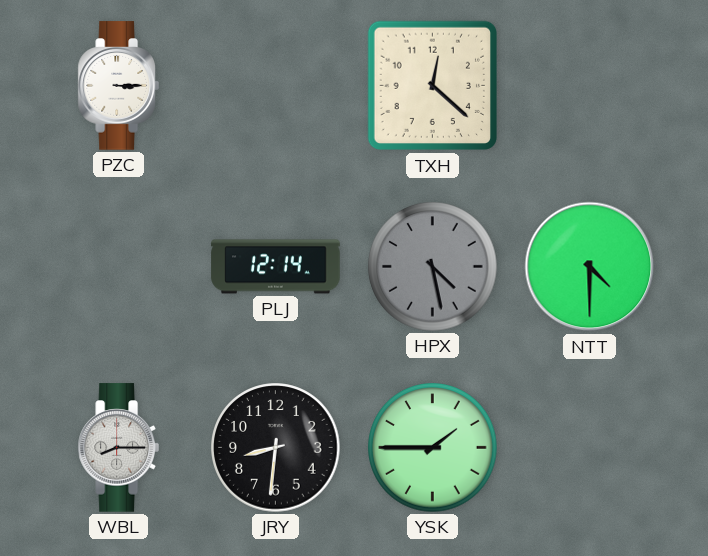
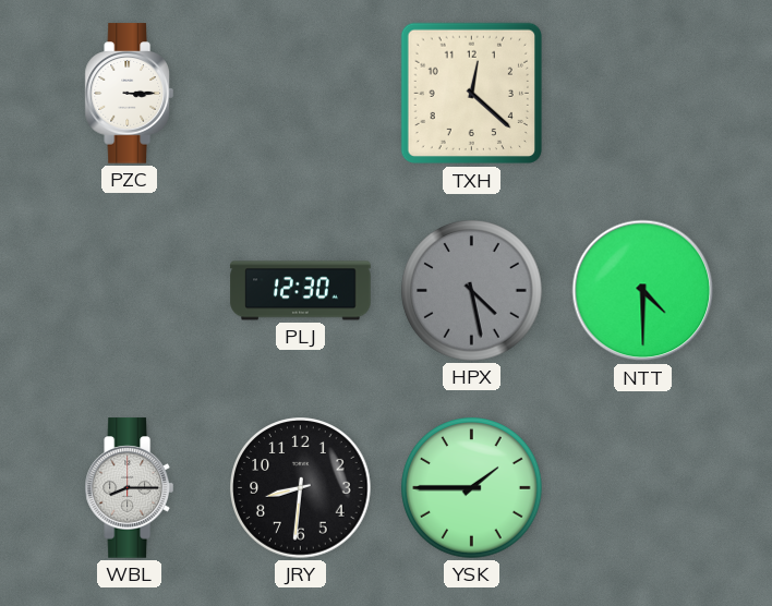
PLJ: 12:14 -> 12:30 (301, 291)
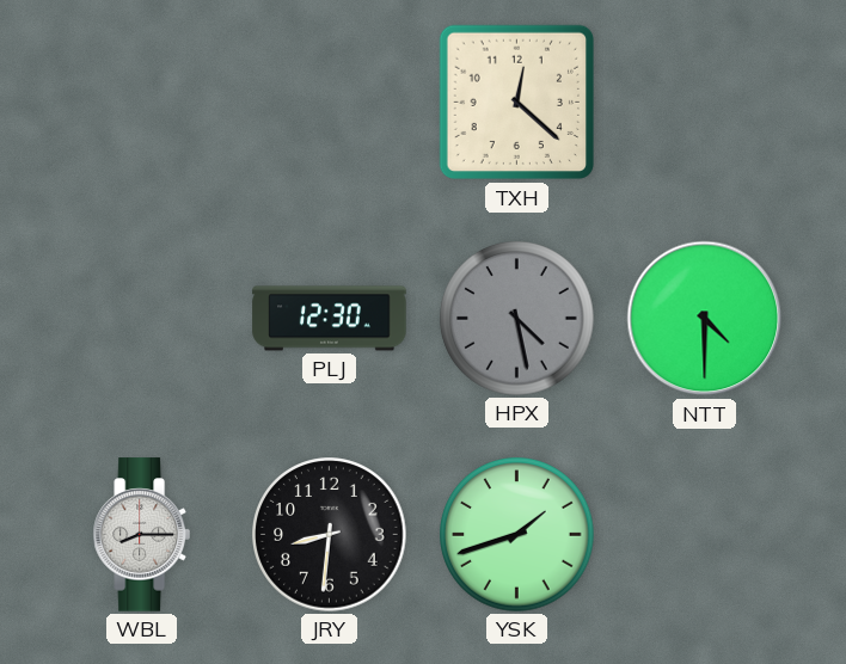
PZC: 3:15 -> none (129, 94)
YSK: 1:45 -> 1:42 (517, 535)
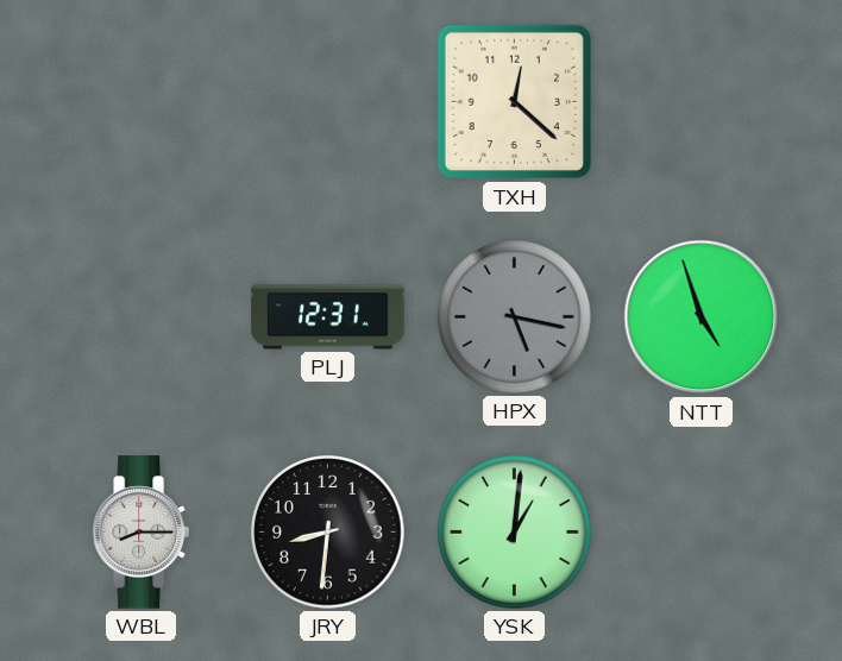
PLJ: 12:30 -> 12:31 (328, 317)
HPX: 4:28 -> 5:17 (515, 317)
NTT: 4:30 -> 4:57 (702, 317)
YSK: 1:42 -> 1:01 (515, 533)
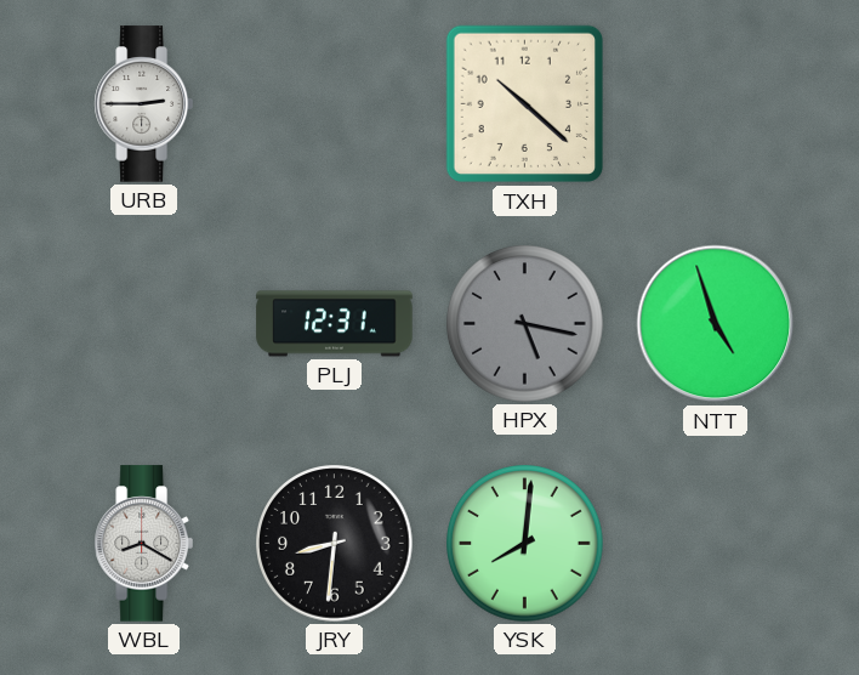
URB: none -> 2:45 (143, 104)
TXH: 12:22 -> 10:22 (525, 104)
WBL: 8:15 -> 8:20 (143, 544)
YSK: 1:01 -> 8:01 (525, 544)
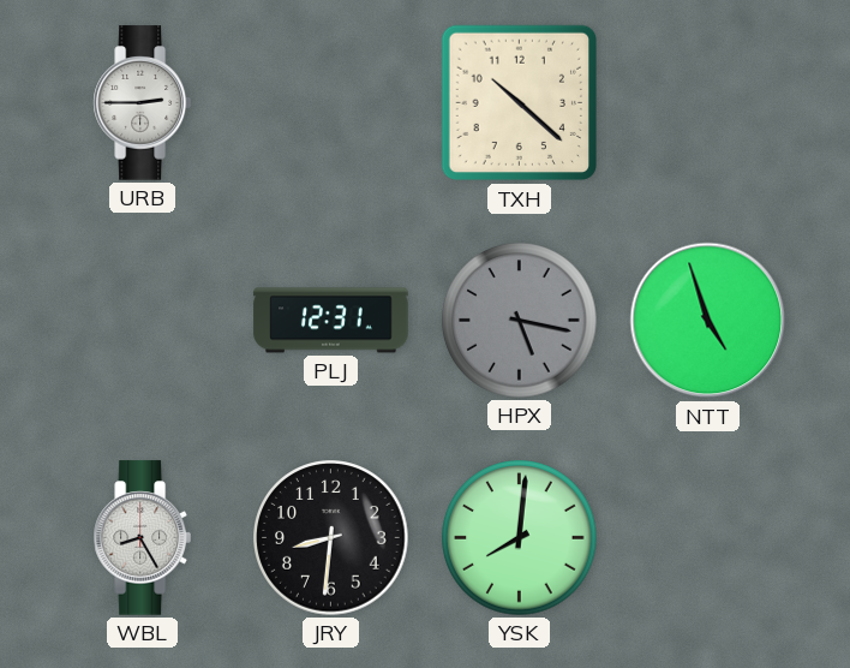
WBL: 8:20 -> 8:25 (142, 538)
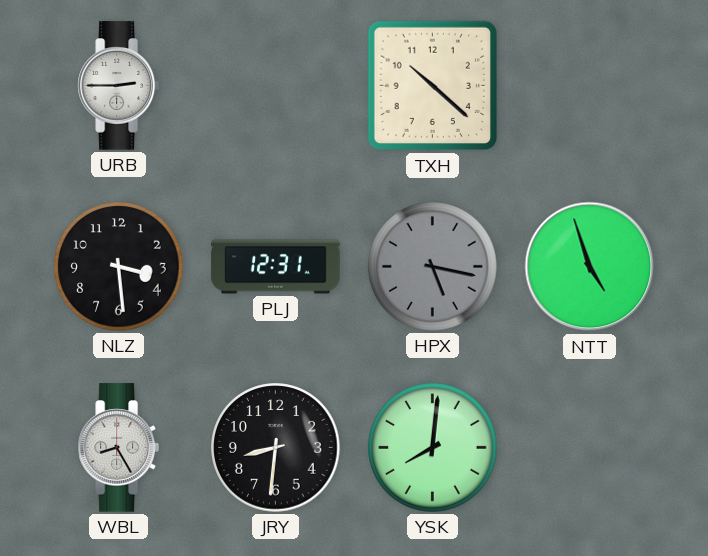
NLZ: none -> 3:29 (119, 267)
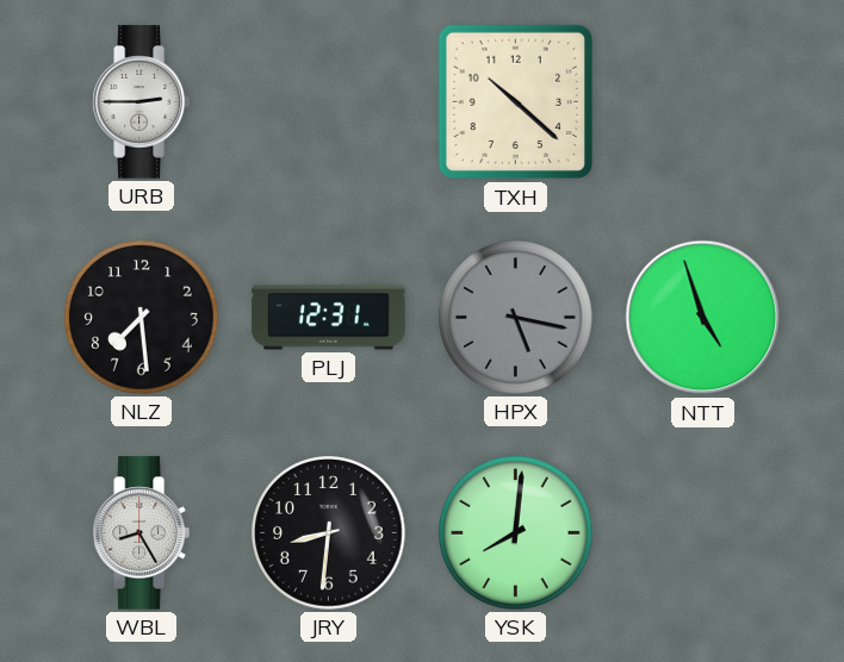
NLZ: 3:29 -> 7:29 (142, 318)
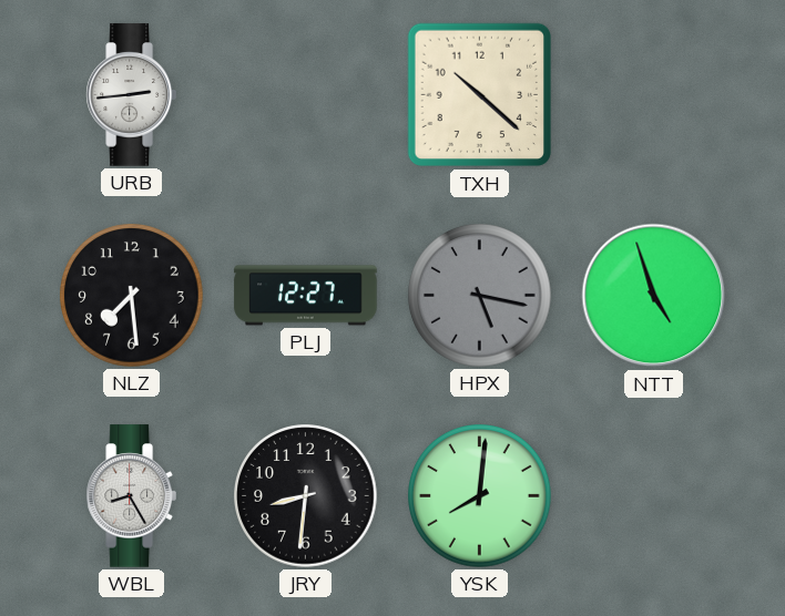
URB: 2:45 -> 2:44 (131, 95)
PLJ: 12:31 -> 12:27 (306, 296)
